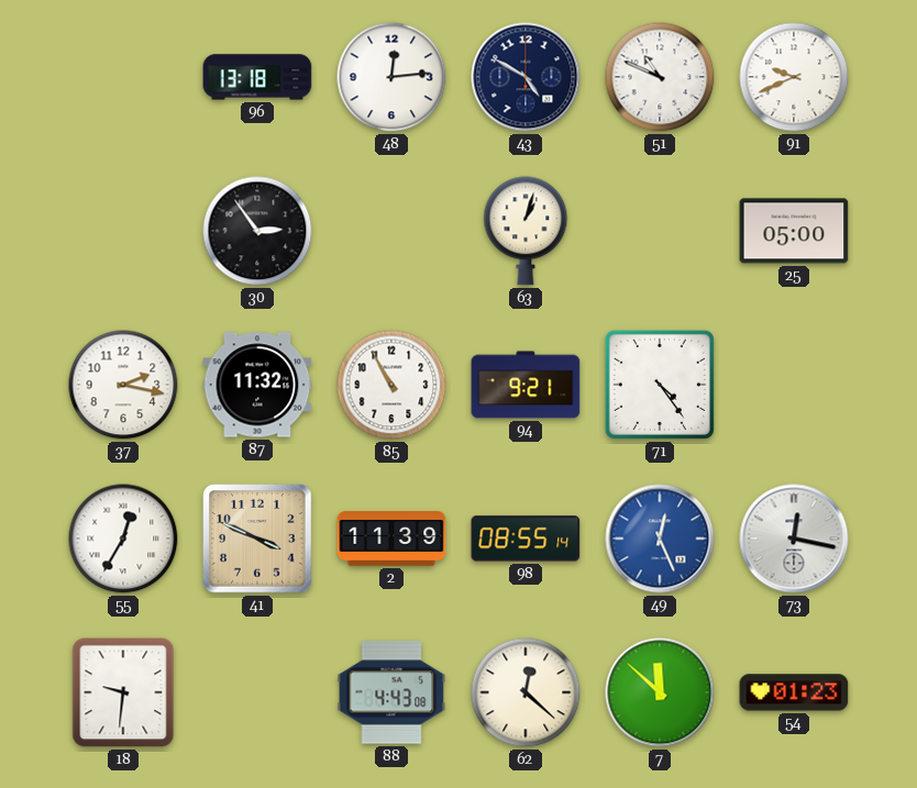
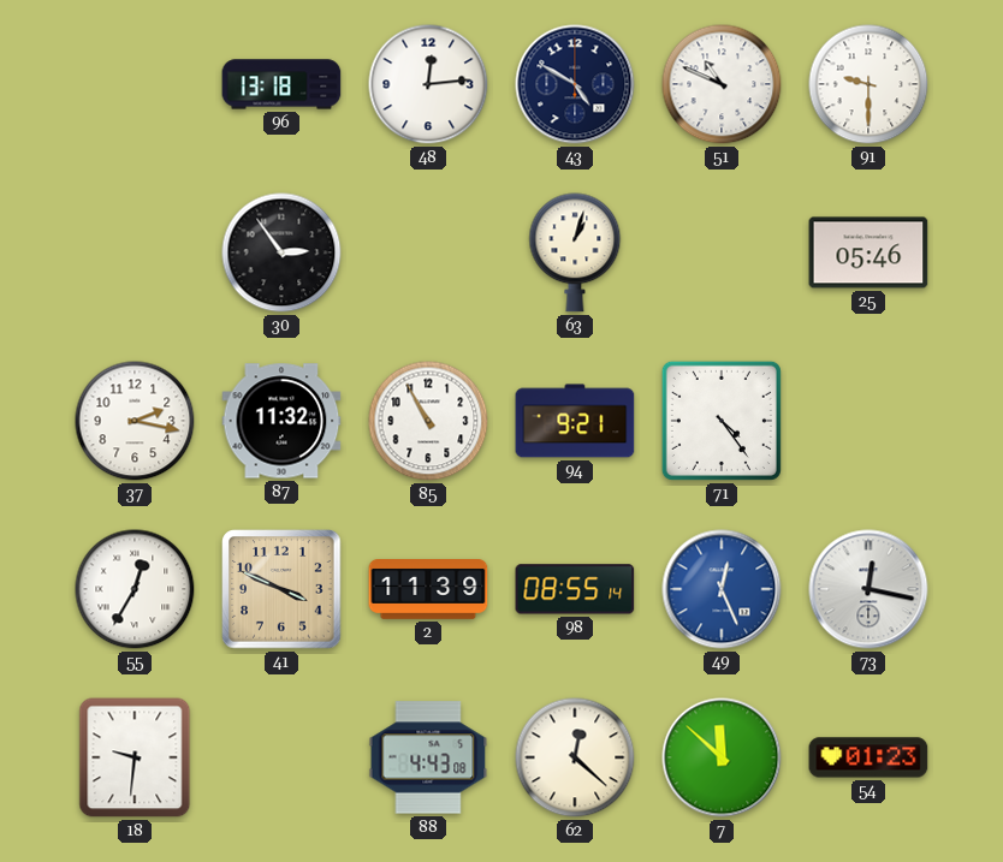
91: 9:41 -> 9:30 (868, 84)
25: 05:00 -> 05:46 (868, 252)
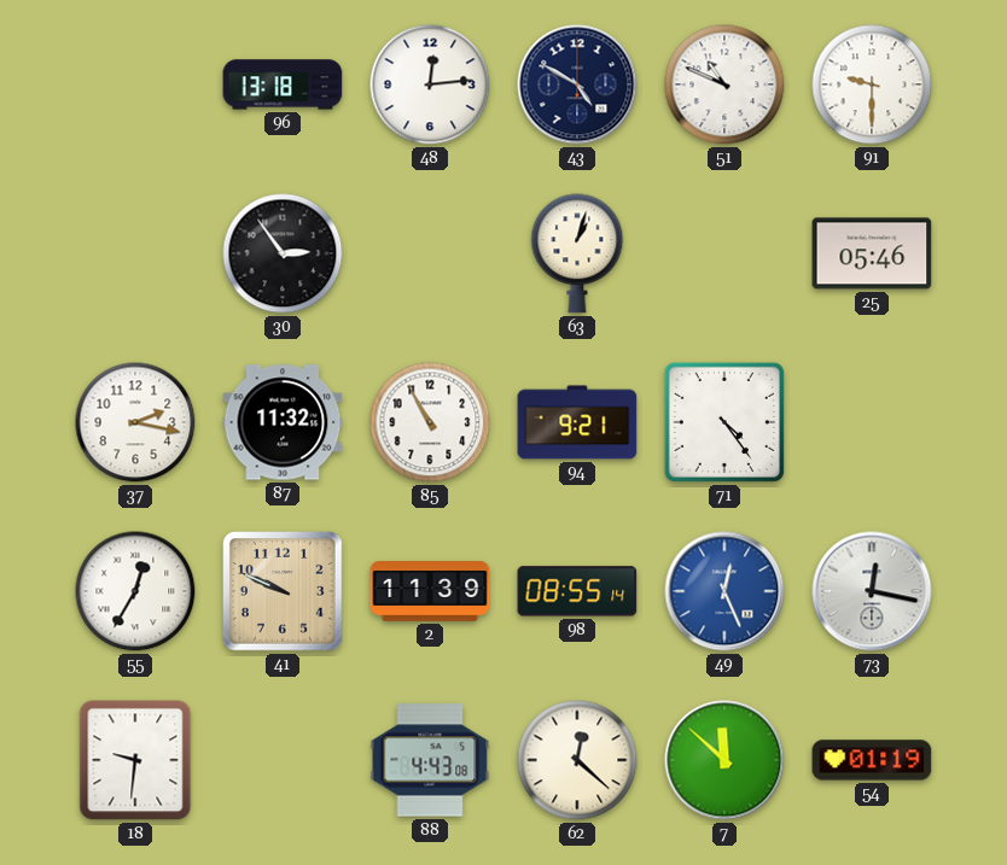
41: 3:49 -> 9:49 (283, 591)
54: 01:23 -> 01:19 (872, 760)
